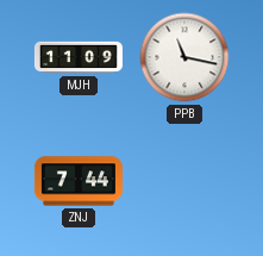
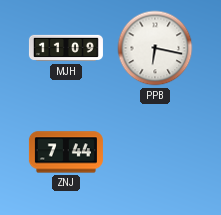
PPB: 11:17 -> 6:17 (155, 48)
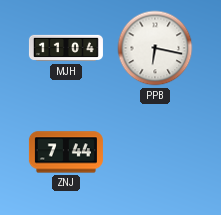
MJH: 11:09 -> 11:04 (66, 48)
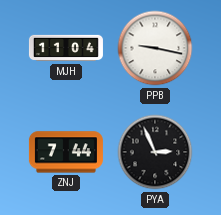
PPB: 6:17 -> 9:17 (155, 48)
PYA: none -> 2:56 (155, 152)
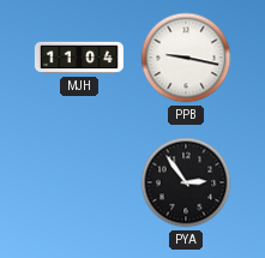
ZNJ: 7:44 -> none (66, 152)
PYA: 2:56 -> 2:54 (186, 182)
